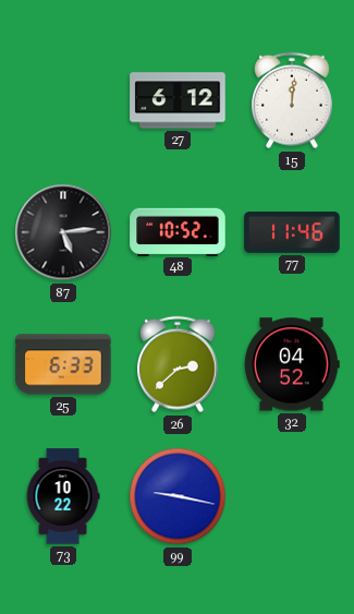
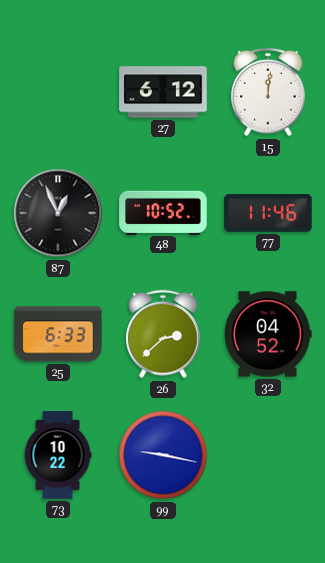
87: 5:14 -> 12:56 (58, 213)
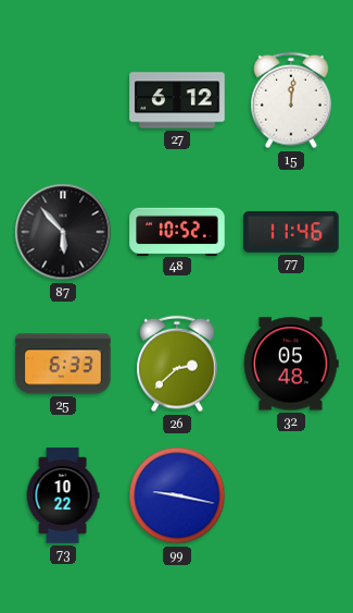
87: 12:56 -> 5:53 (63, 232)
32: 04:52 -> 05:48 (291, 364)
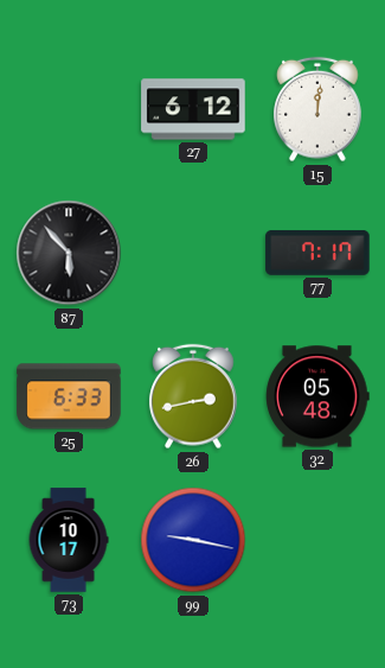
48: 10:52 -> none (177, 231)
77: 11:46 -> 7:17 (317, 253)
26: 2:38 -> 2:43 (193, 396)
73: 10:22 -> 10:17 (69, 540)
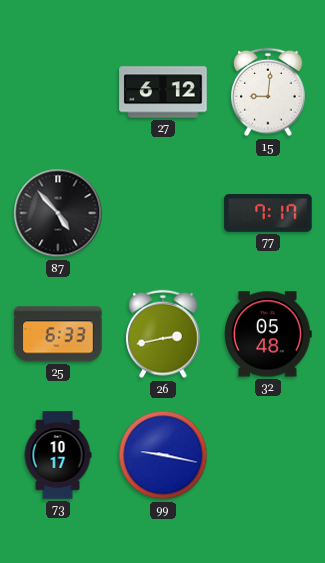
15: 12:01 -> 9:01 (268, 92)
87: 5:53 -> 4:53 (58, 213)
